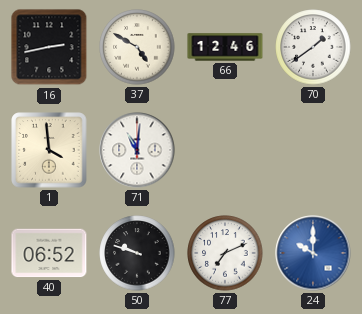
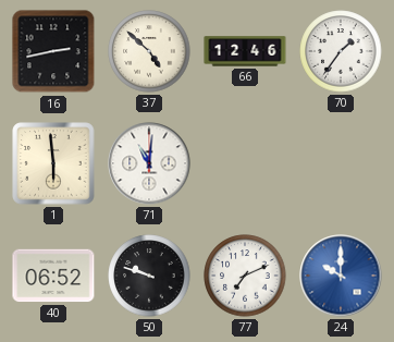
37: 4:50 -> 4:52 (149, 51)
70: 1:39 -> 1:36 (341, 51)
1: 3:59 -> 5:59 (53, 163)
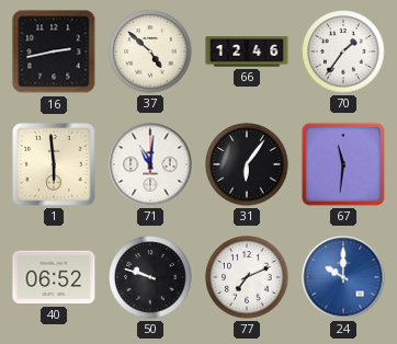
31: none -> 6:06 (247, 164)
67: none -> 11:31 (343, 164)
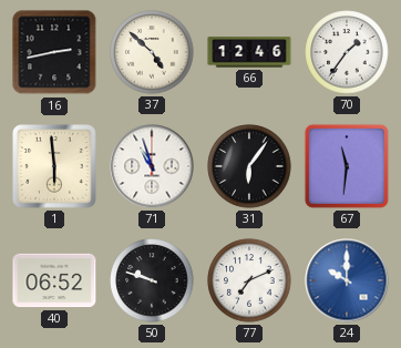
71: 11:01 -> 10:57 (152, 166)
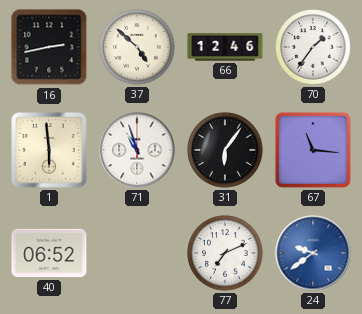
67: 11:31 -> 11:16 (313, 150)
50: 9:48 -> none (152, 280)
24: 10:00 -> 9:39 (313, 253)
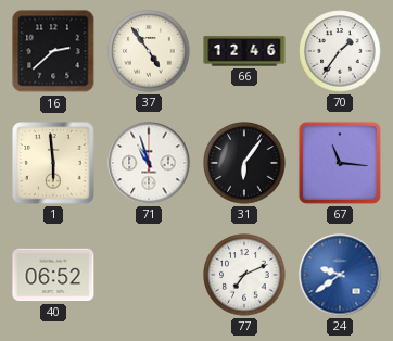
16: 2:43 -> 2:38 (53, 51)
37: 4:52 -> 4:54 (149, 51)
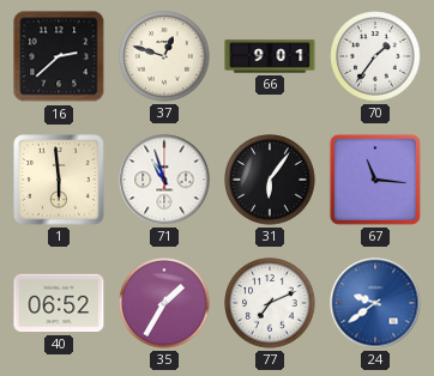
37: 4:54 -> 12:48 (164, 56)
66: 12:46 -> 9:01 (270, 56)
35: none -> 1:35 (164, 303)
